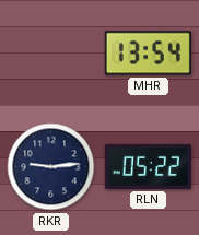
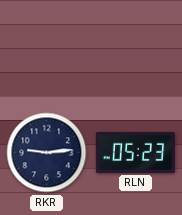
MHR: 13:54 -> none (148, 54)
RLN: 05:22 -> 05:23 (135, 152)
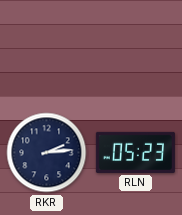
RKR: 9:14 -> 2:14 (47, 153)
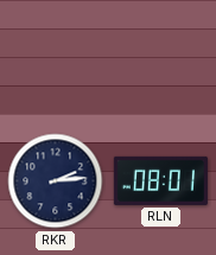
RLN: 05:23 -> 08:01 (160, 180)
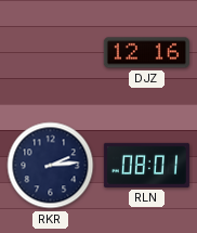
DJZ: none -> 12:16 (146, 53)
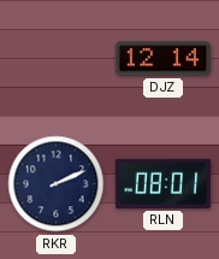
DJZ: 12:16 -> 12:14 (162, 59)
RKR: 2:14 -> 2:11 (57, 184)
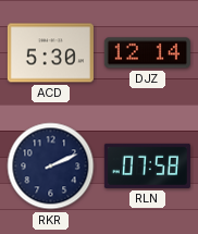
ACD: none -> 5:30 (50, 53)
RLN: 08:01 -> 07:58 (147, 165)
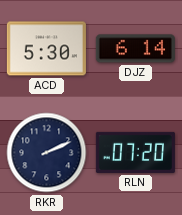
DJZ: 12:14 -> 6:14 (135, 49)
RLN: 07:58 -> 07:20 (135, 152)
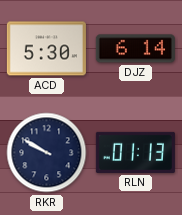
RKR: 2:11 -> 9:50 (47, 153)
RLN: 07:20 -> 01:13 (135, 152)
